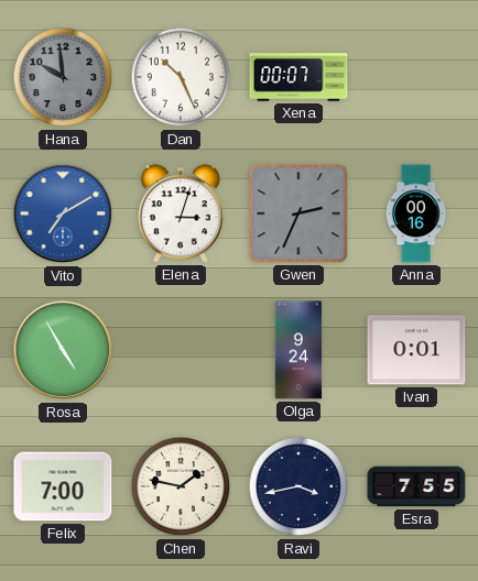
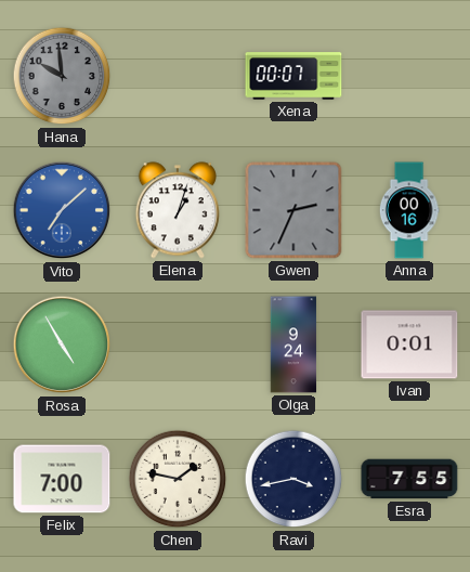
Dan: 10:26 -> none (181, 77)
Vito: 7:10 -> 7:08 (62, 210)
Elena: 3:03 -> 1:03 (178, 210)
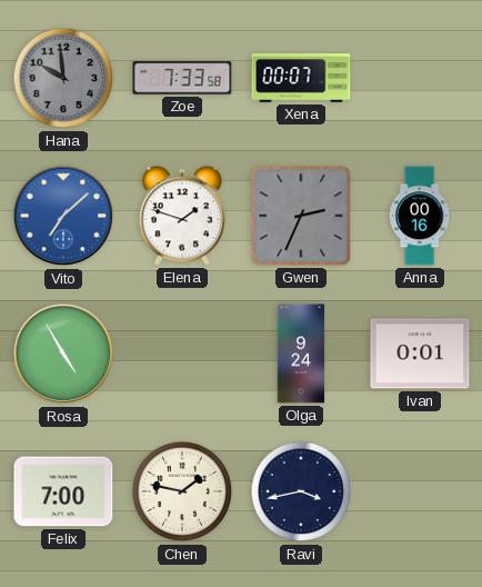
Zoe: none -> 7:33 (182, 78)
Elena: 1:03 -> 1:48 (182, 216)
Esra: 7:55 -> none (409, 479)
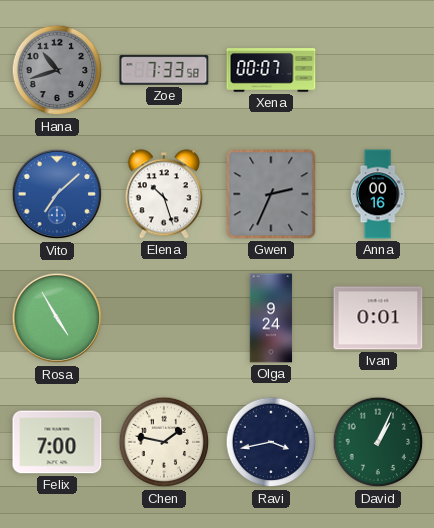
Hana: 9:59 -> 10:42 (57, 70)
Elena: 1:48 -> 10:27 (164, 194)
David: none -> 1:04 (378, 442)
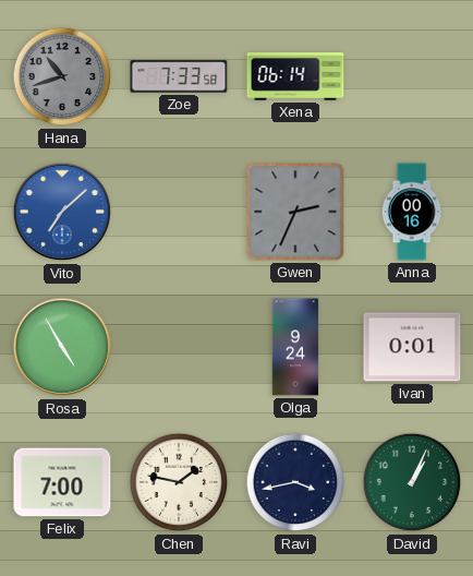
Xena: 00:07 -> 06:14 (295, 76)
Elena: 10:27 -> none (164, 194)
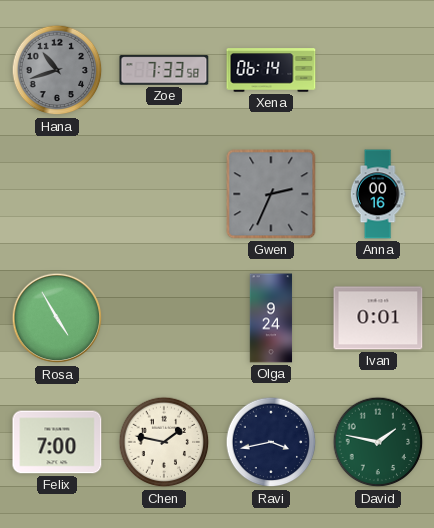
Vito: 7:08 -> none (62, 212)
David: 1:04 -> 1:47 (378, 442)
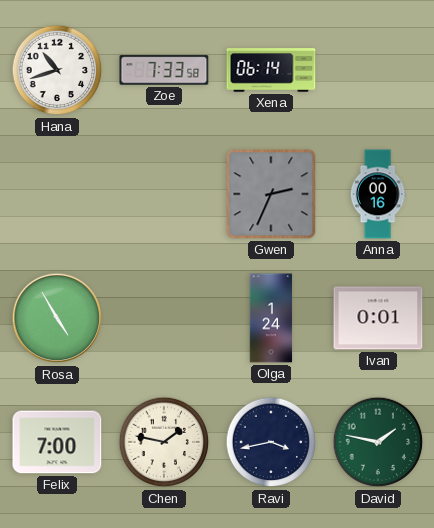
Hana dial: grey -> white (57, 70)
Olga: 9:24 -> 1:24 (271, 318)
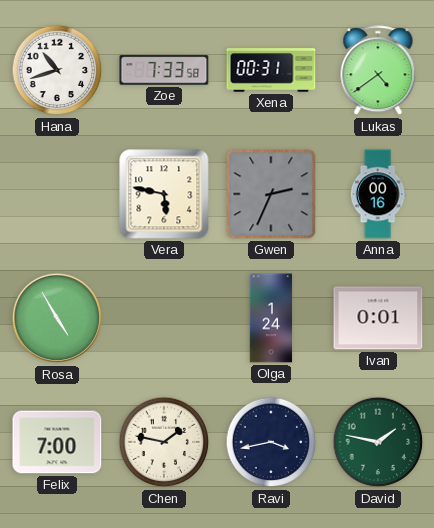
Xena: 06:14 -> 00:31 (271, 70)
Lukas: none -> 4:39 (378, 71)
Vera: none -> 5:47 (164, 194)
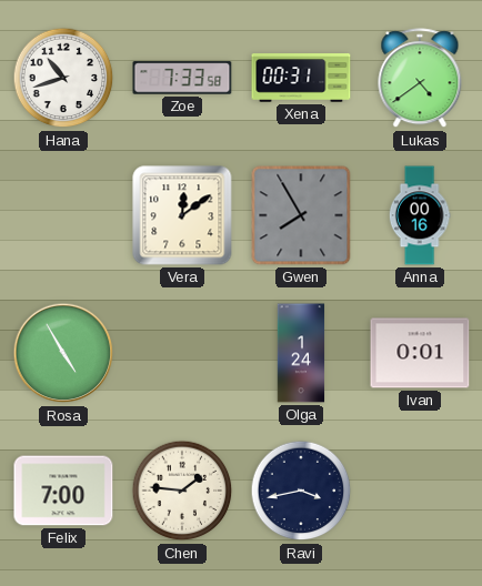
Vera: 5:47 -> 12:09 (182, 215)
Gwen: 2:34 -> 7:55 (301, 215)
Chen: 1:47 -> 1:46 (182, 491)
David: 1:47 -> none (378, 442)
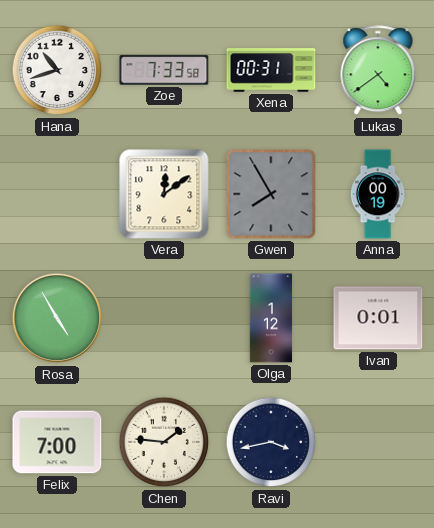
Anna: 00:16 -> 00:19 (378, 194)
Olga: 1:24 -> 1:12 (271, 318)
